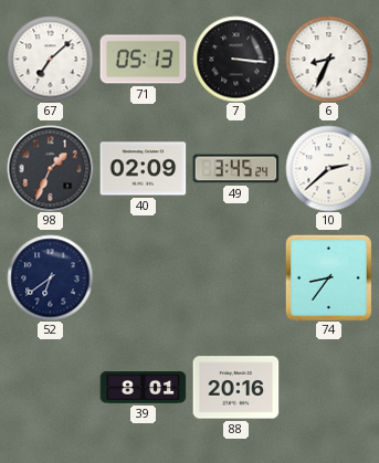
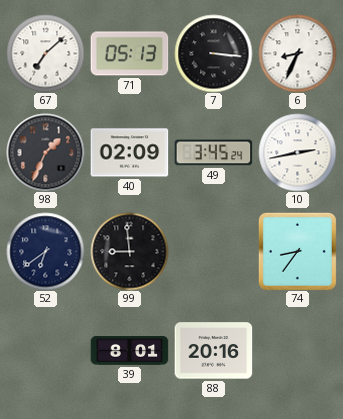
10: 2:38 -> 2:43 (297, 152)
99: none -> 8:59 (129, 251)
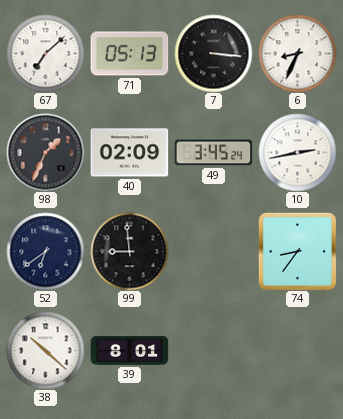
38: none -> 10:22 (45, 350)
88: 20:16 -> none (213, 351)
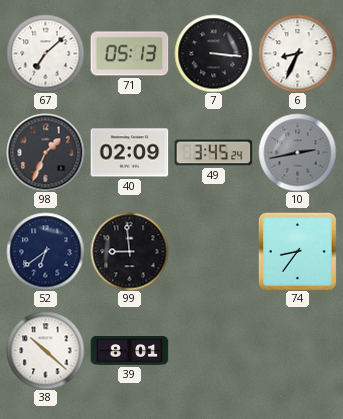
10 dial: white -> grey (297, 152)
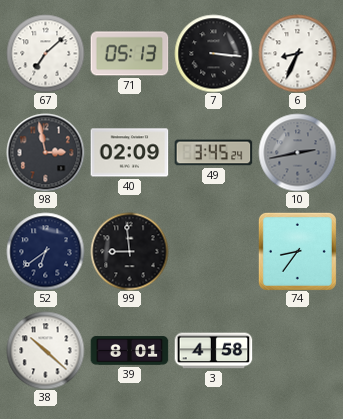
98: 1:34 -> 2:58 (45, 152)
3: none -> 4:58 (213, 351)
